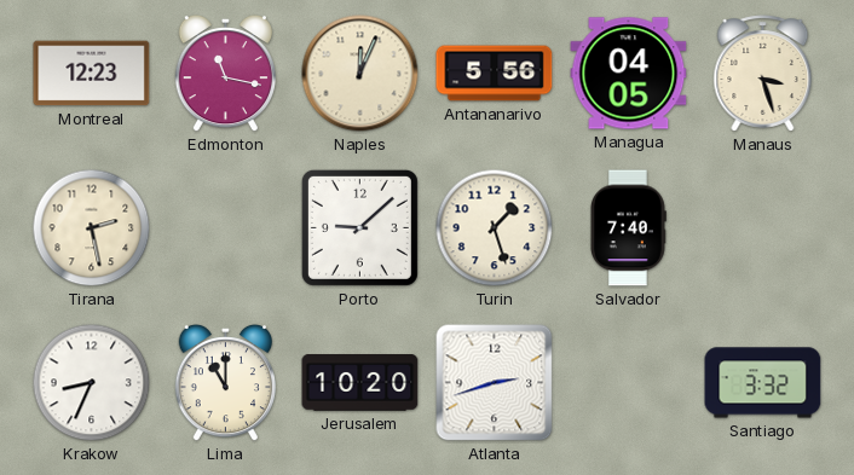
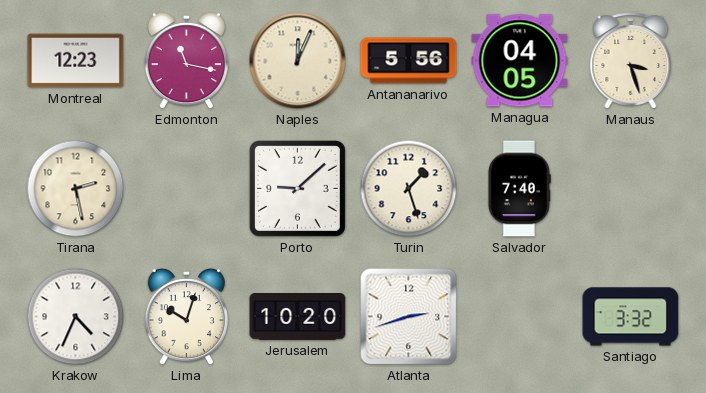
Krakow: 8:34 -> 4:34 (76, 317)
Lima: 11:00 -> 10:03 (186, 317)
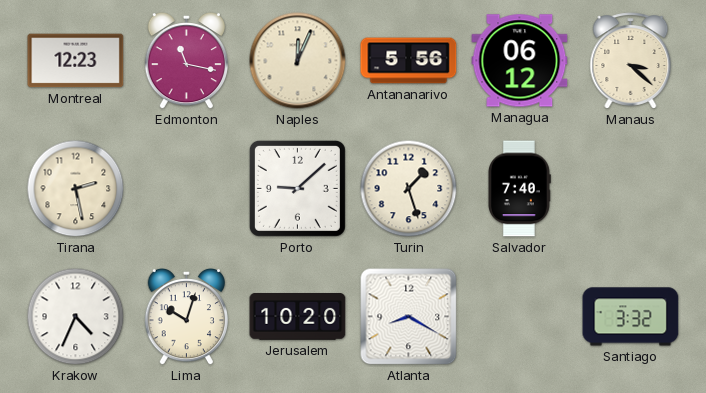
Managua: 04:05 -> 06:12 (520, 61)
Manaus: 3:27 -> 3:22 (631, 61)
Atlanta: 2:42 -> 8:20 (409, 317)
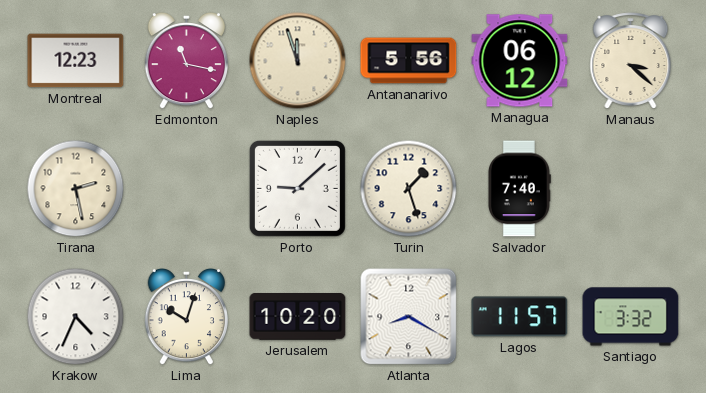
Naples: 12:04 -> 11:57 (298, 61)
Lagos: none -> 11:57 (520, 317)
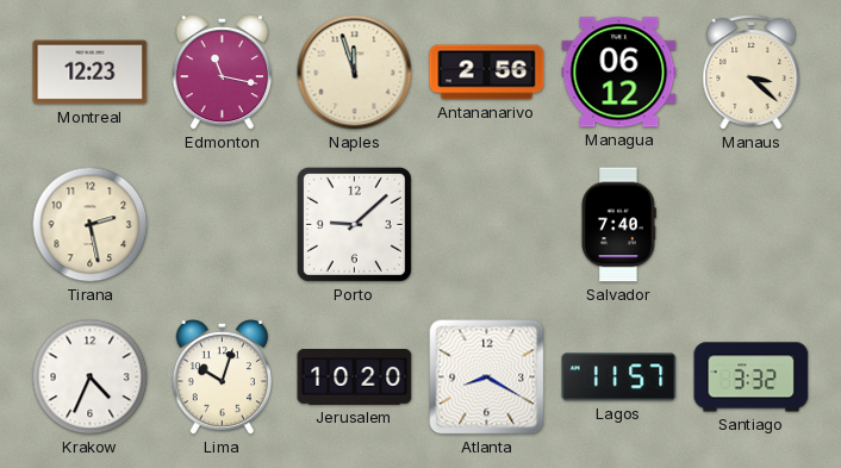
Antananarivo: 5:56 -> 2:56 (487, 73)
Turin: 1:27 -> none (409, 189)
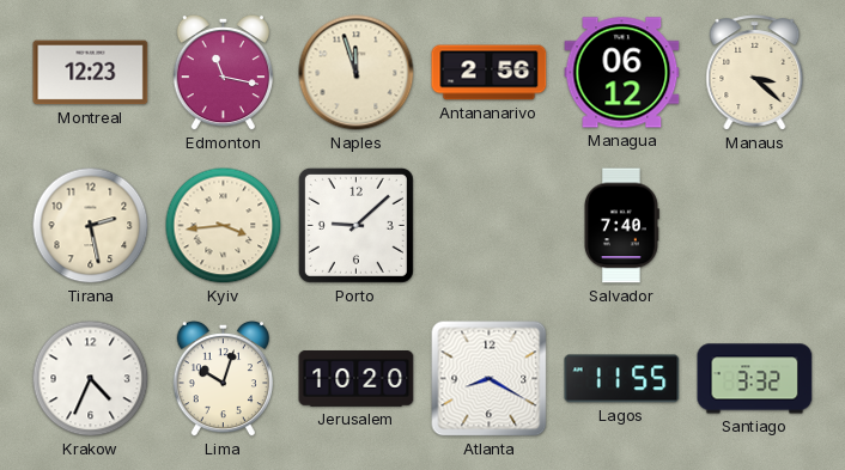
Kyiv: none -> 3:44 (224, 226)
Lagos: 11:57 -> 11:55 (622, 379)
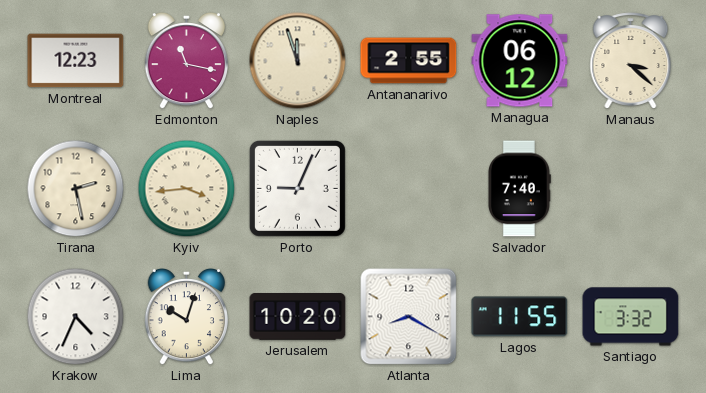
Antananarivo: 2:56 -> 2:55 (409, 61)
Porto: 9:08 -> 9:04 (297, 188)
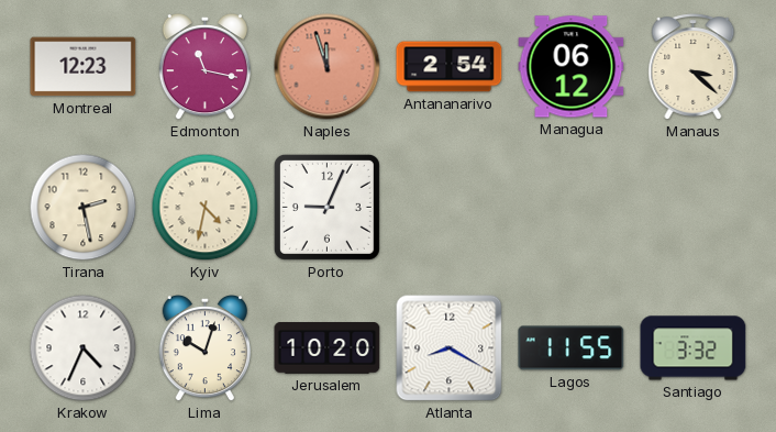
Naples dial: cream -> salmon (328, 67)
Antananarivo: 2:55 -> 2:54 (450, 67)
Kyiv: 3:44 -> 4:32 (206, 208)
Salvador: 7:40 -> none (520, 189)
